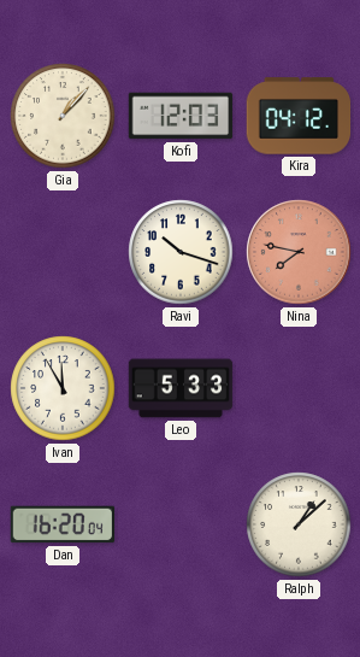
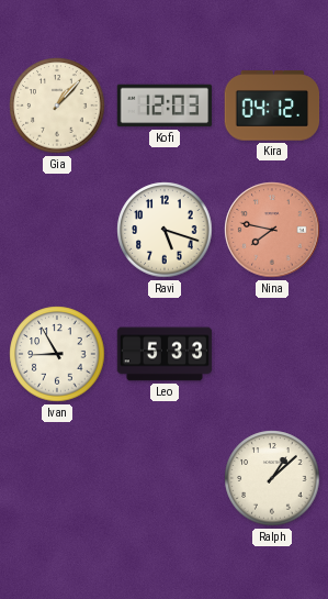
Ravi: 10:18 -> 5:18 (165, 230)
Ivan: 11:55 -> 8:55 (57, 354)
Dan: 16:20 -> none (61, 524)
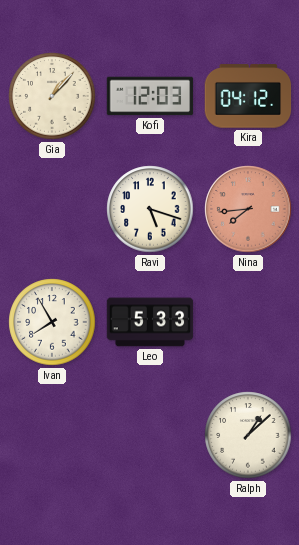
Nina: 7:47 -> 7:44 (248, 209)
Ivan: 8:55 -> 7:55 (52, 322)
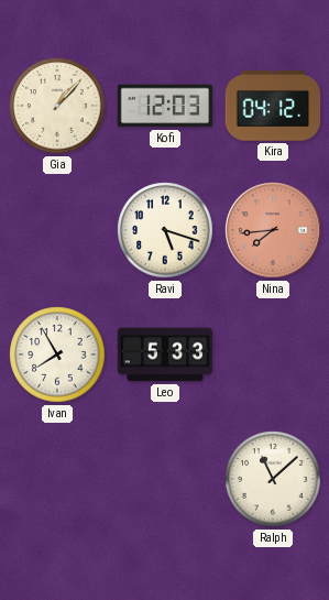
Ralph: 1:08 -> 11:08 (273, 479)
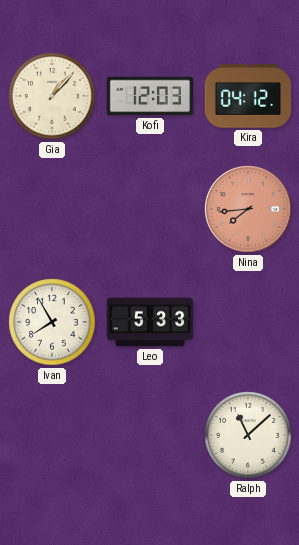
Ravi: 5:18 -> none (165, 230)
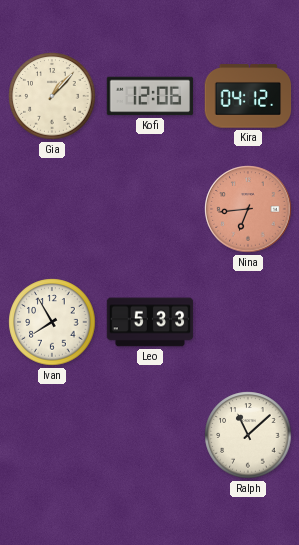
Kofi: 12:03 -> 12:06 (150, 96)
Nina: 7:44 -> 6:44 (248, 209)
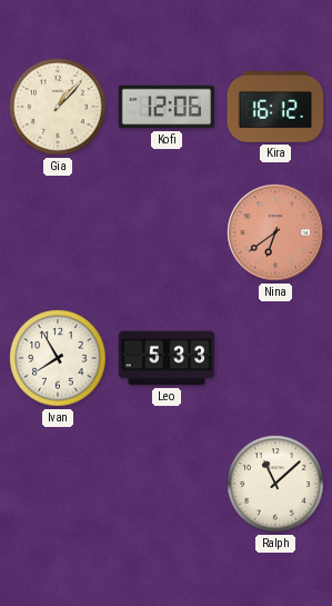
Kira: 04:12 -> 16:12 (275, 107)
Nina: 6:44 -> 6:39 (275, 232)
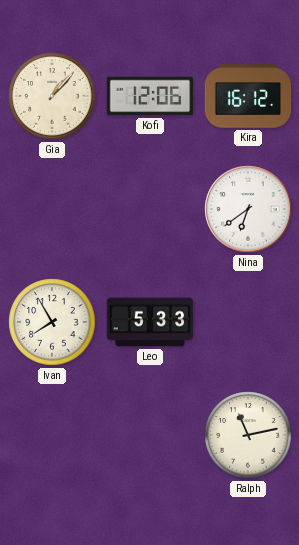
Nina dial: salmon -> white (248, 209)
Ralph: 11:08 -> 11:13 (248, 435)
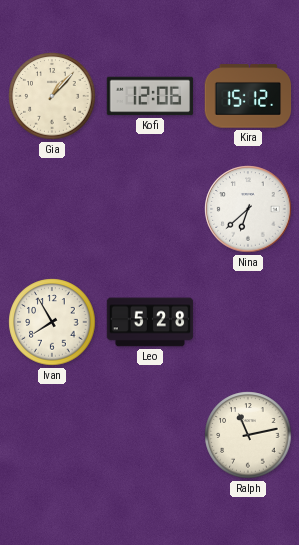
Kira: 16:12 -> 15:12 (248, 96)
Nina: 6:39 -> 6:38 (248, 209)
Leo: 5:33 -> 5:28 (150, 322)
